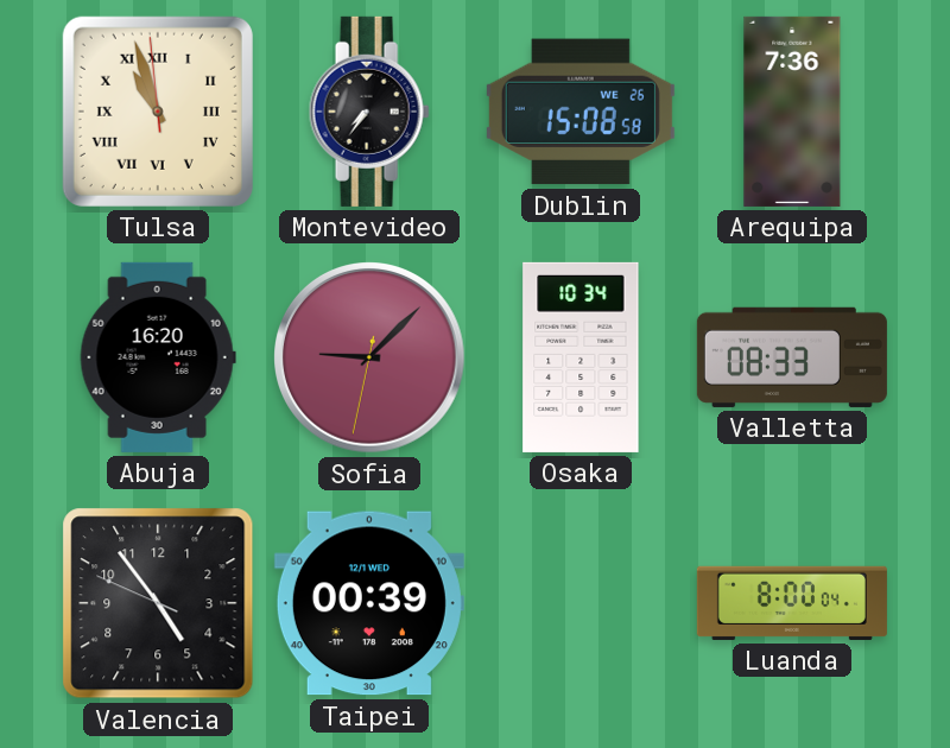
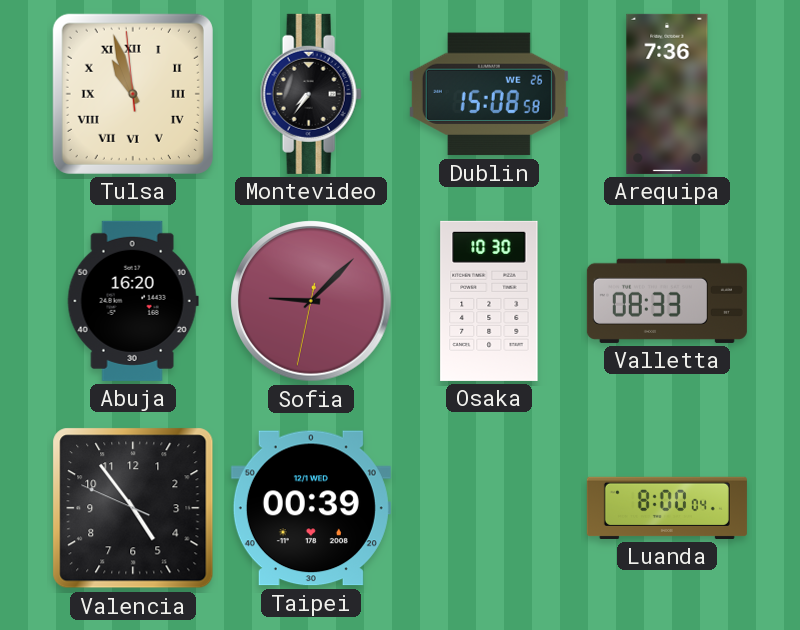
Osaka: 10:34 -> 10:30 (489, 301)
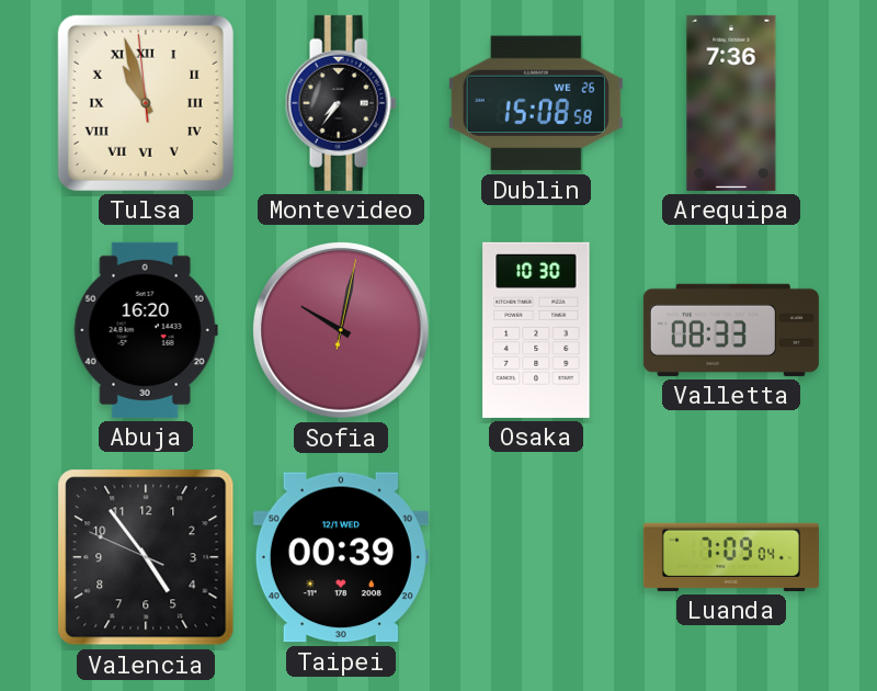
Sofia: 9:07 -> 10:02 (342, 331)
Luanda: 8:00 -> 7:09 (731, 557)
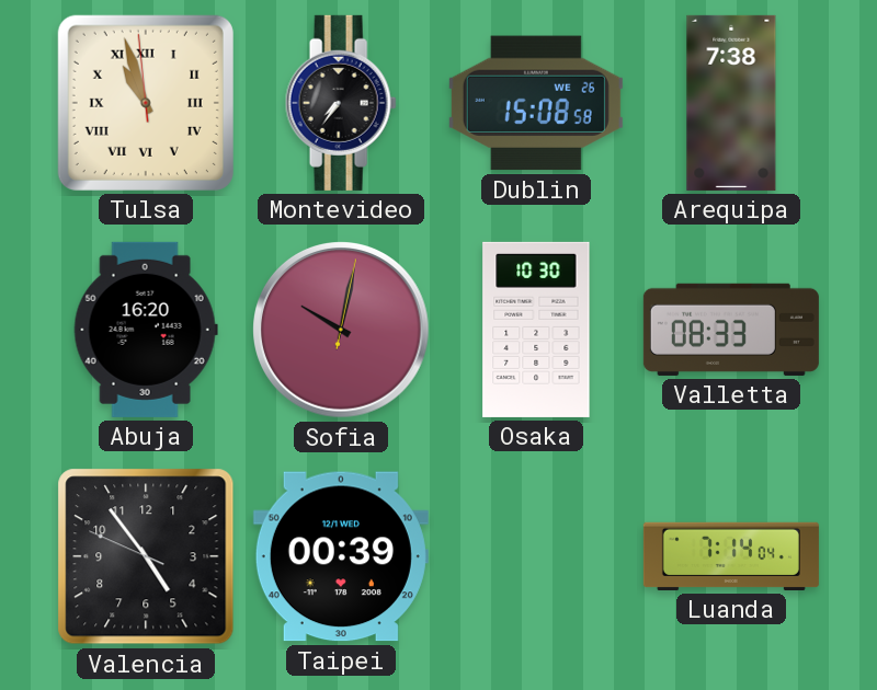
Arequipa: 7:36 -> 7:38 (731, 103)
Luanda: 7:09 -> 7:14 (731, 556)
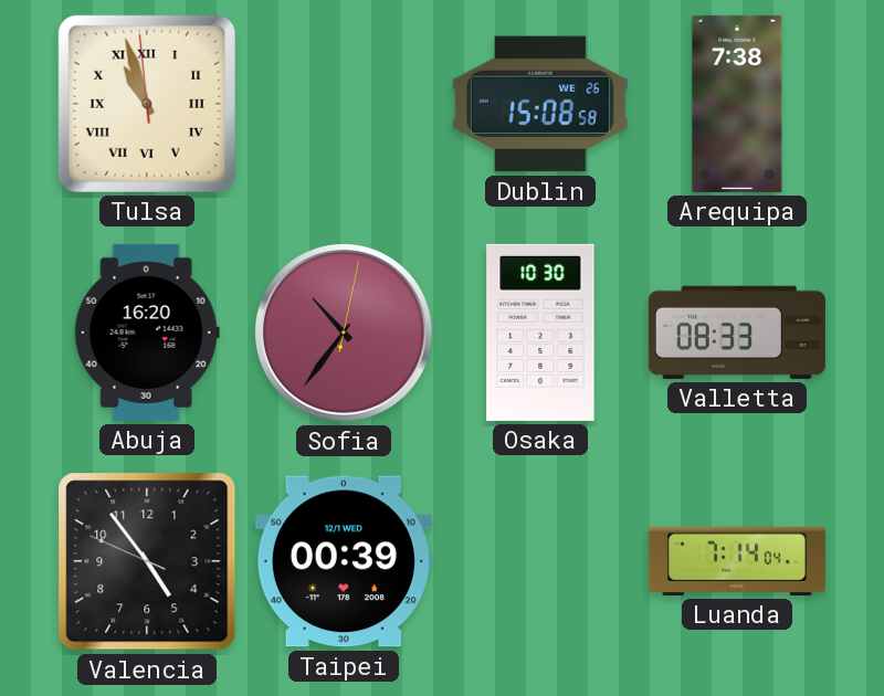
Montevideo: 7:36 -> none (341, 103)
Sofia: 10:02 -> 10:36 (345, 334)
